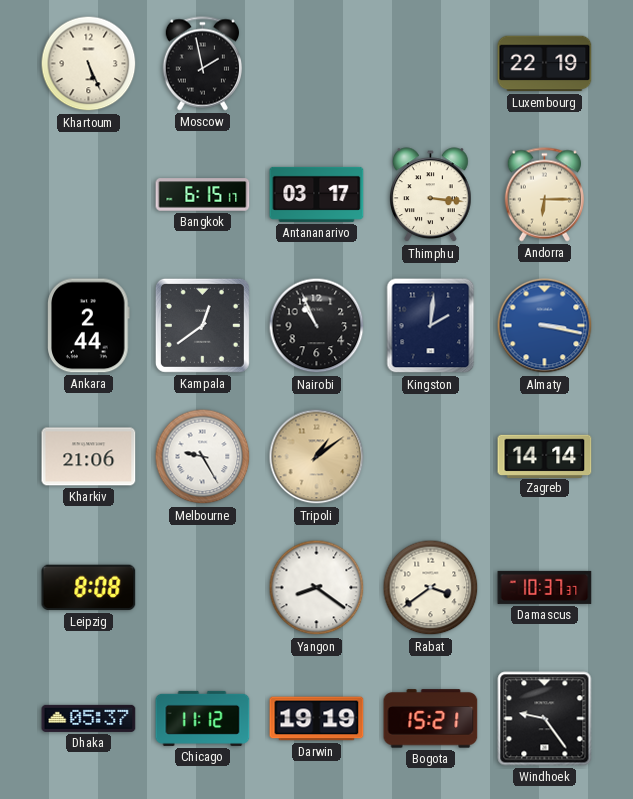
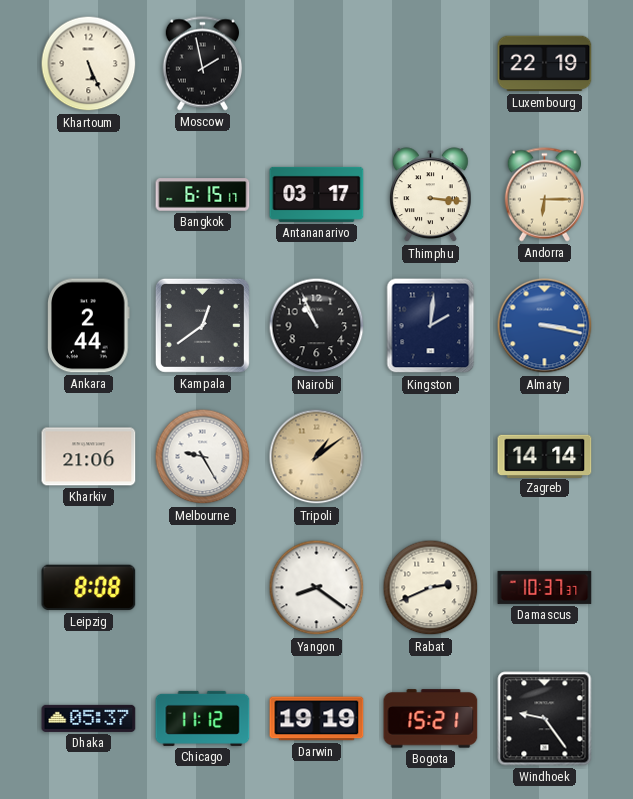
Rabat: 3:39 -> 2:41 (431, 588)
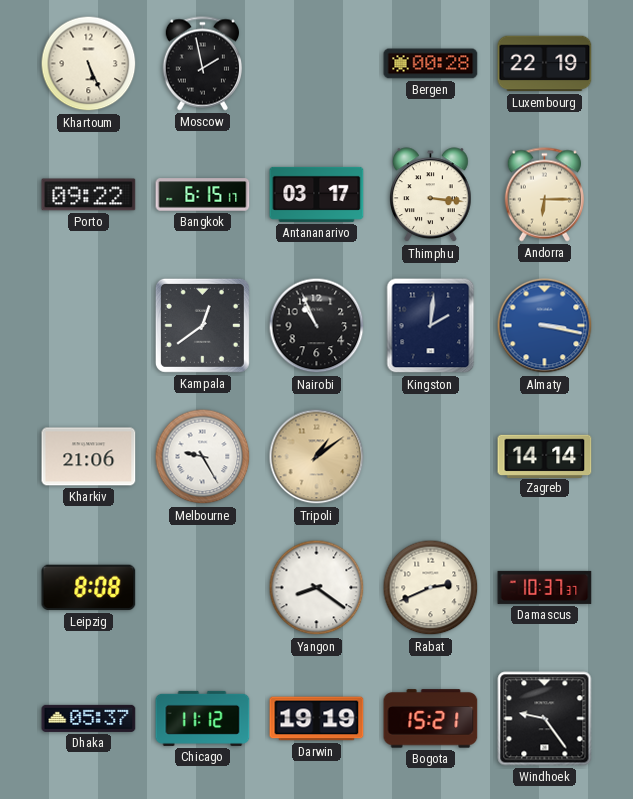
Bergen: none -> 00:28 (431, 64)
Porto: none -> 09:22 (89, 195)
Ankara: 2:44 -> none (89, 326)
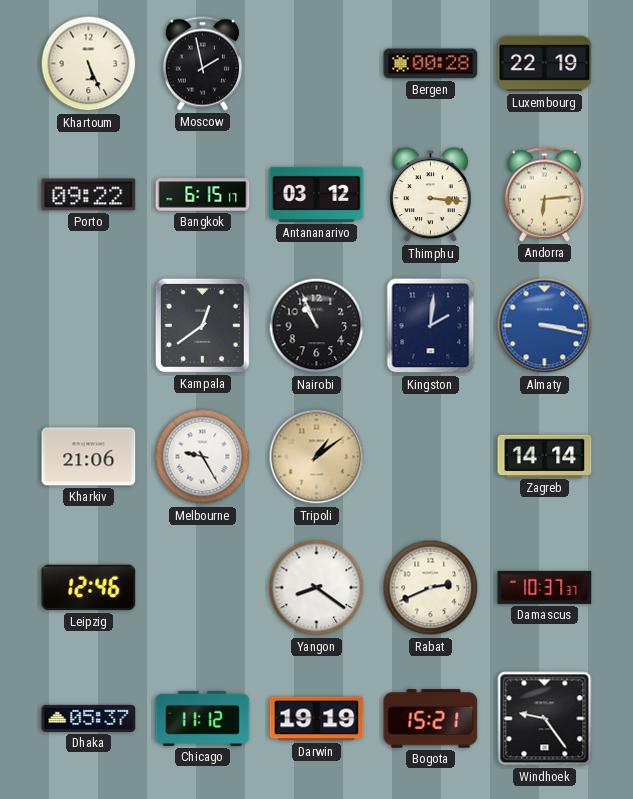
Antananarivo: 03:17 -> 03:12 (317, 194)
Andorra: 6:15 -> 6:14 (544, 195)
Leipzig: 8:08 -> 12:46 (89, 588)
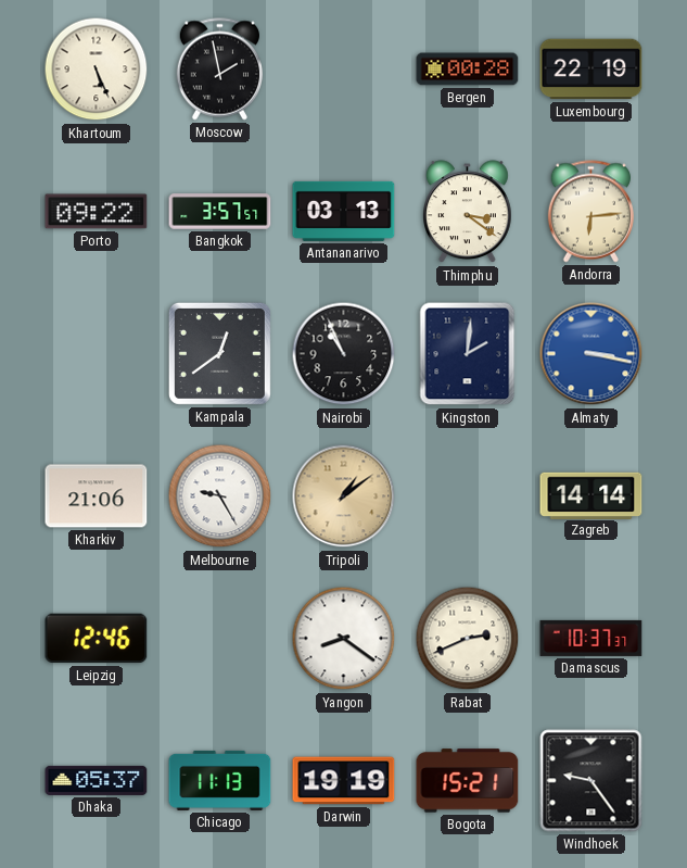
Bangkok: 6:15 -> 3:57 (220, 212)
Antananarivo: 03:12 -> 03:13 (344, 211)
Thimphu: 3:16 -> 3:21 (468, 212)
Chicago: 11:12 -> 11:13 (220, 780)
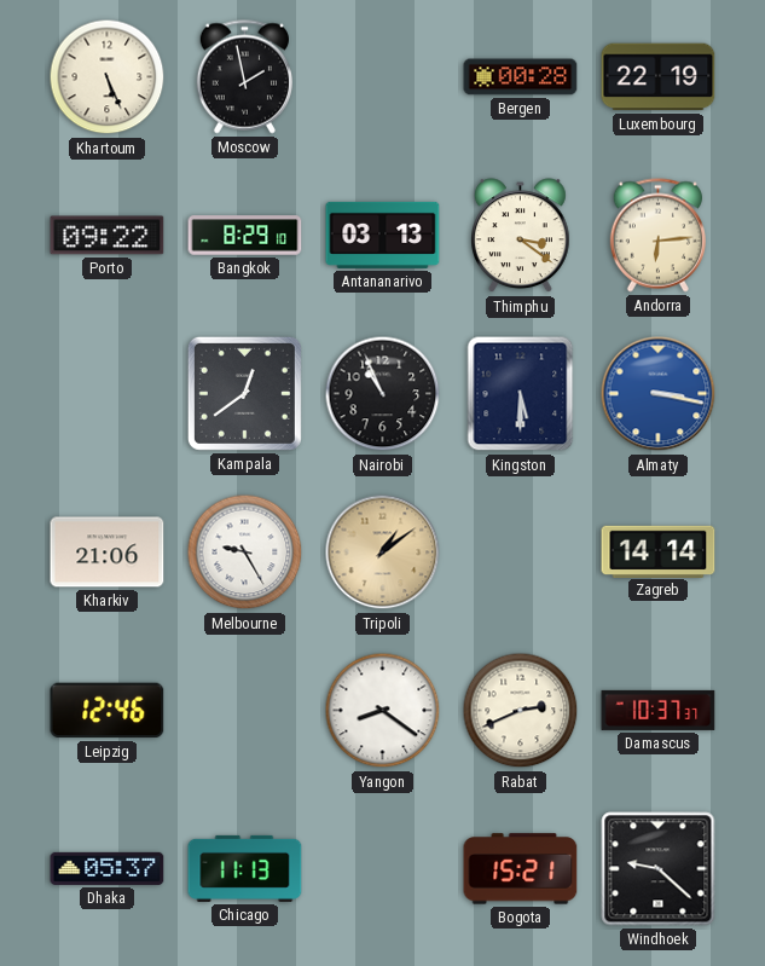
Bangkok: 3:57 -> 8:29 (245, 236)
Kingston: 2:01 -> 5:30 (521, 394)
Darwin: 19:19 -> none (344, 781)
Windhoek: 9:24 -> 9:22 (659, 869)
